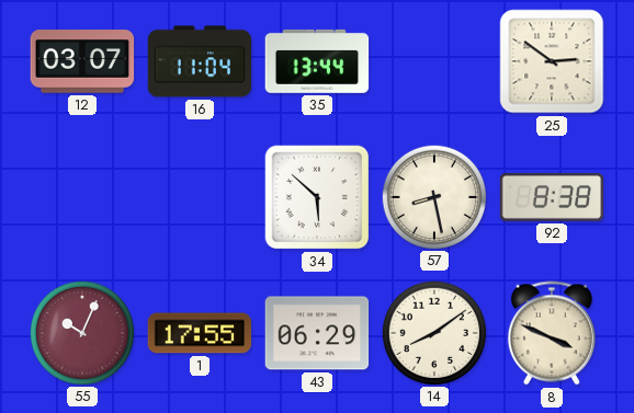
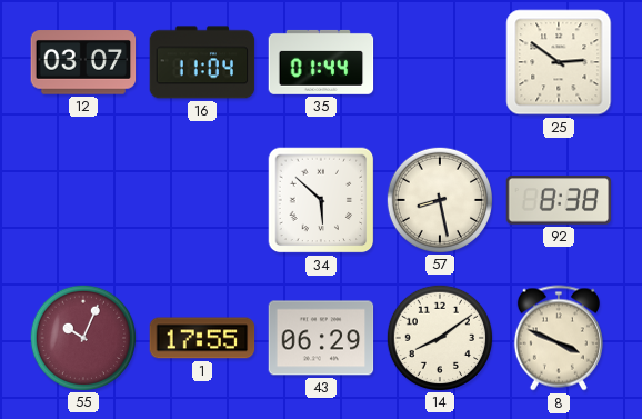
35: 13:44 -> 01:44 (321, 62)
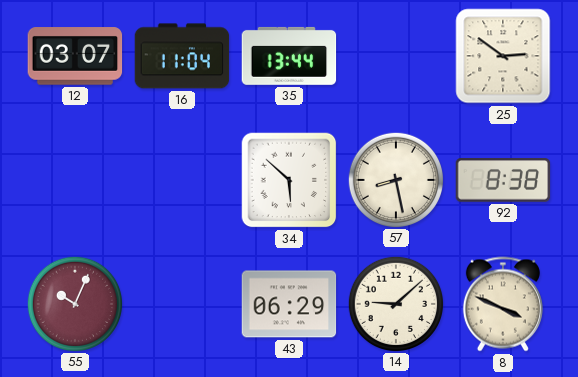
35: 01:44 -> 13:44 (289, 56)
1: 17:55 -> none (202, 338)
14: 8:09 -> 9:08 (395, 303)
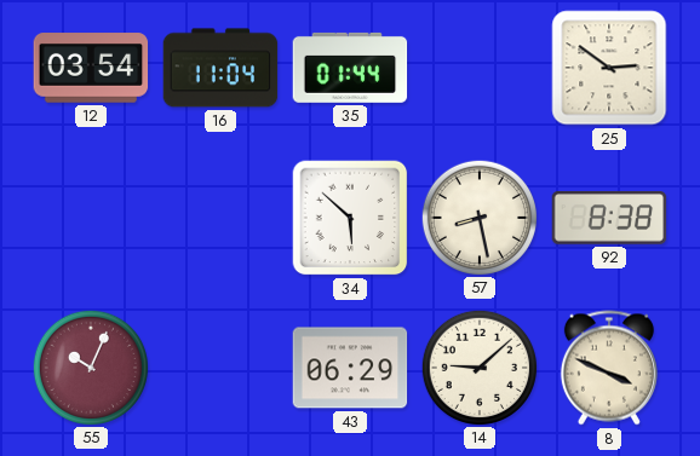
12: 03:07 -> 03:54 (91, 68)
35: 13:44 -> 01:44 (350, 68)
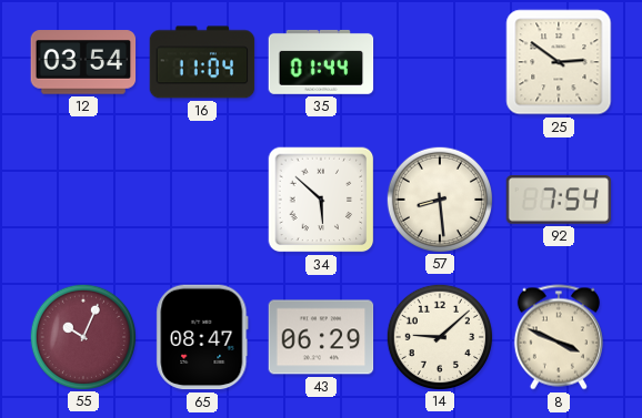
57: 8:28 -> 8:29 (439, 198)
92: 8:38 -> 7:54 (559, 200)
65: none -> 08:47 (202, 337)
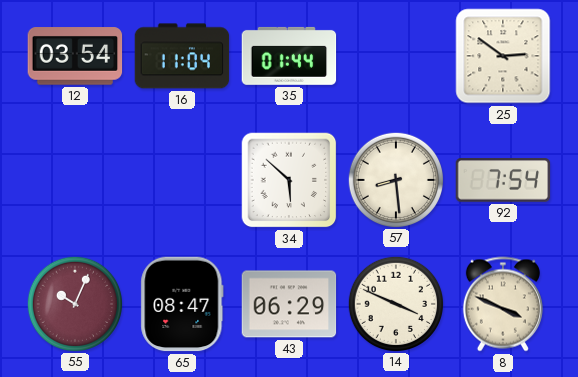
14: 9:08 -> 3:49 (395, 303)
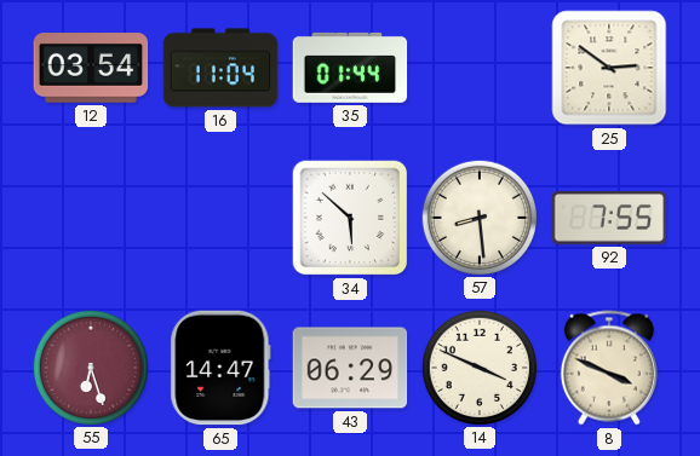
92: 7:54 -> 7:55 (609, 218)
55: 10:04 -> 6:27 (90, 366)
65: 08:47 -> 14:47 (220, 368)
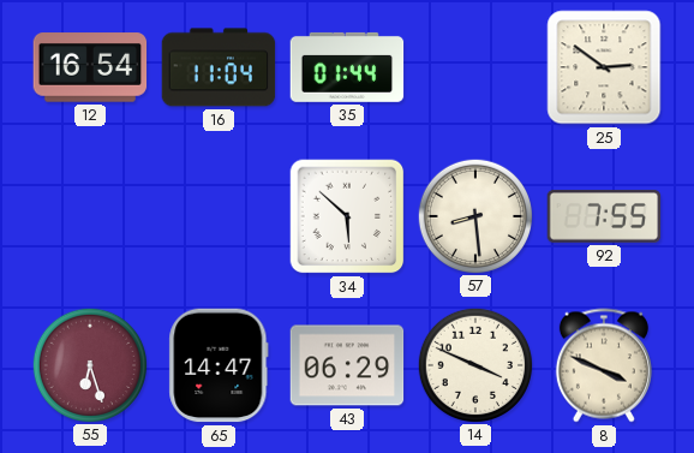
12: 03:54 -> 16:54 (90, 67)
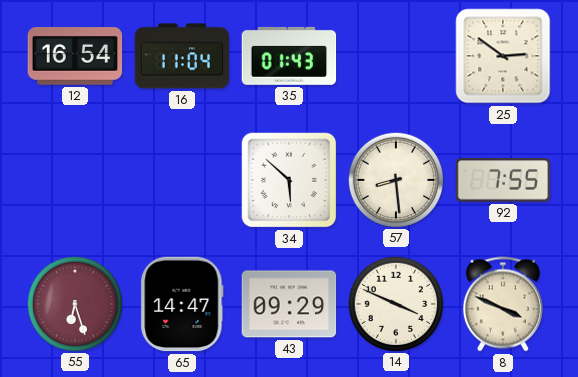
35: 01:44 -> 01:43 (289, 56)
43: 06:29 -> 09:29 (289, 304)
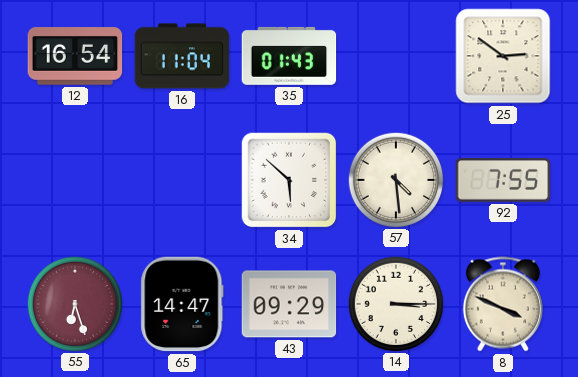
57: 8:29 -> 4:29 (395, 179)
14: 3:49 -> 3:15 (395, 303)
